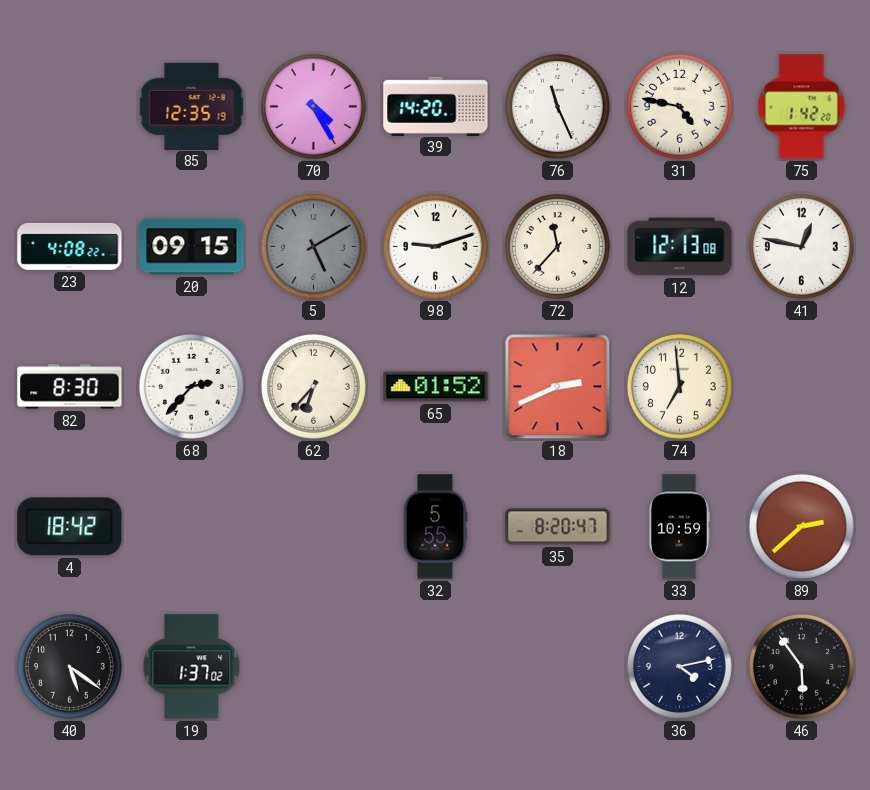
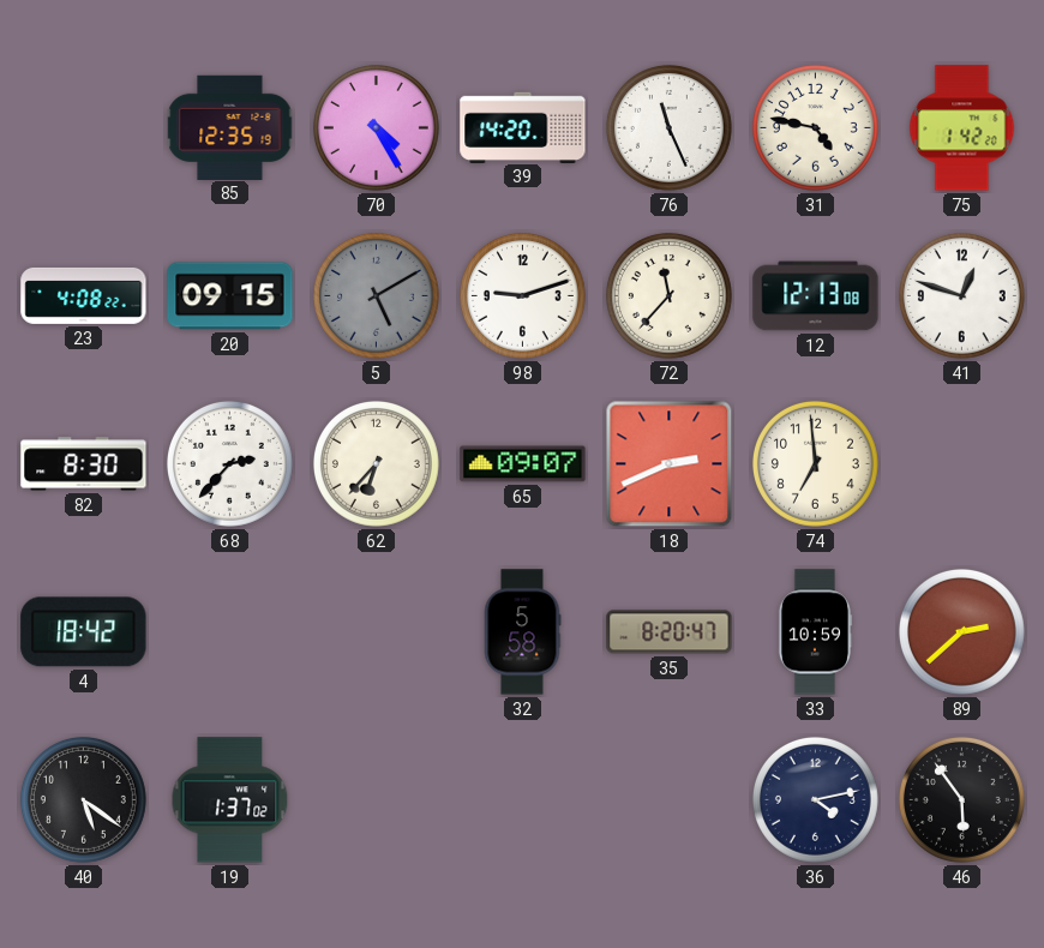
41: 12:47 -> 12:48 (961, 295)
65: 01:52 -> 09:07 (523, 464)
32: 5:55 -> 5:58 (522, 632)
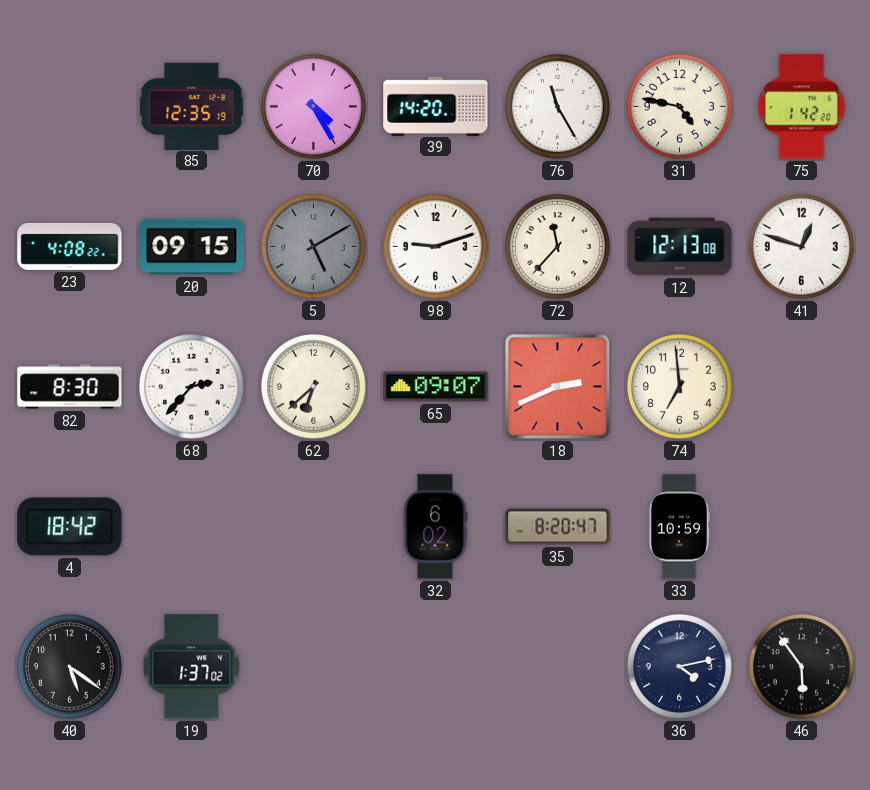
76: 11:26 -> 11:25 (557, 106)
62: 6:37 -> 6:38 (313, 386)
32: 5:58 -> 6:02 (435, 527)
89: 2:38 -> none (961, 631)
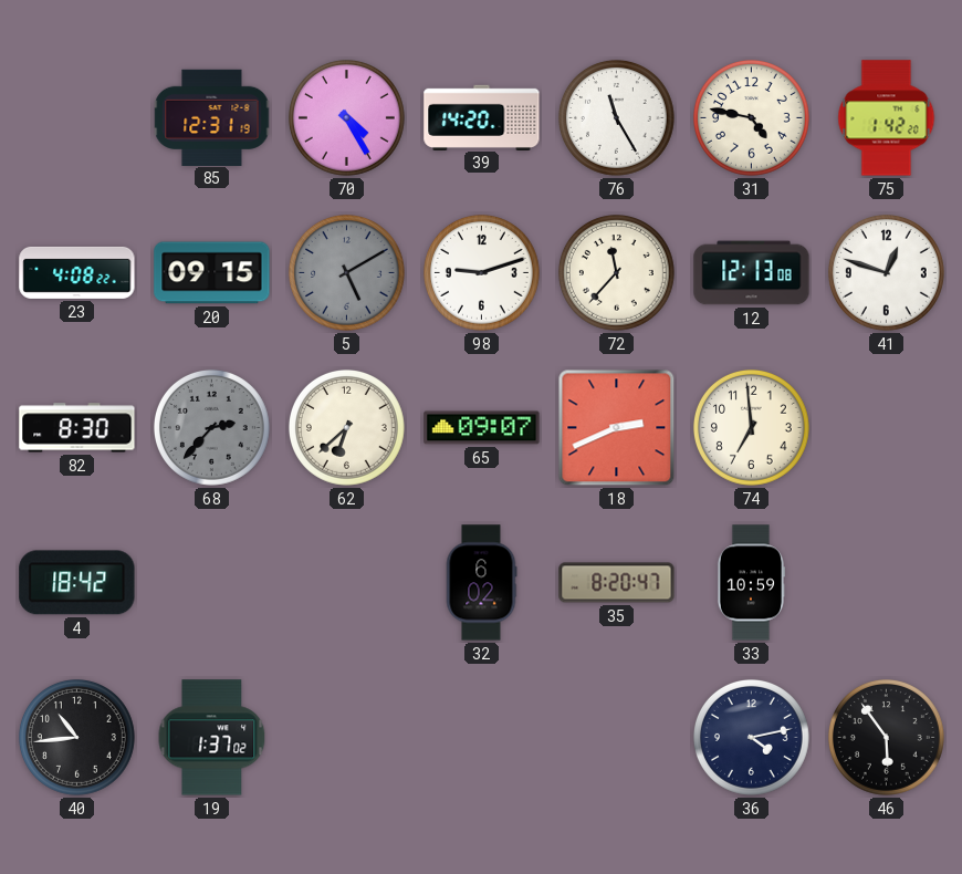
85: 12:35 -> 12:31 (212, 117)
68 dial: white -> grey (211, 427)
40: 5:21 -> 10:44 (76, 737)
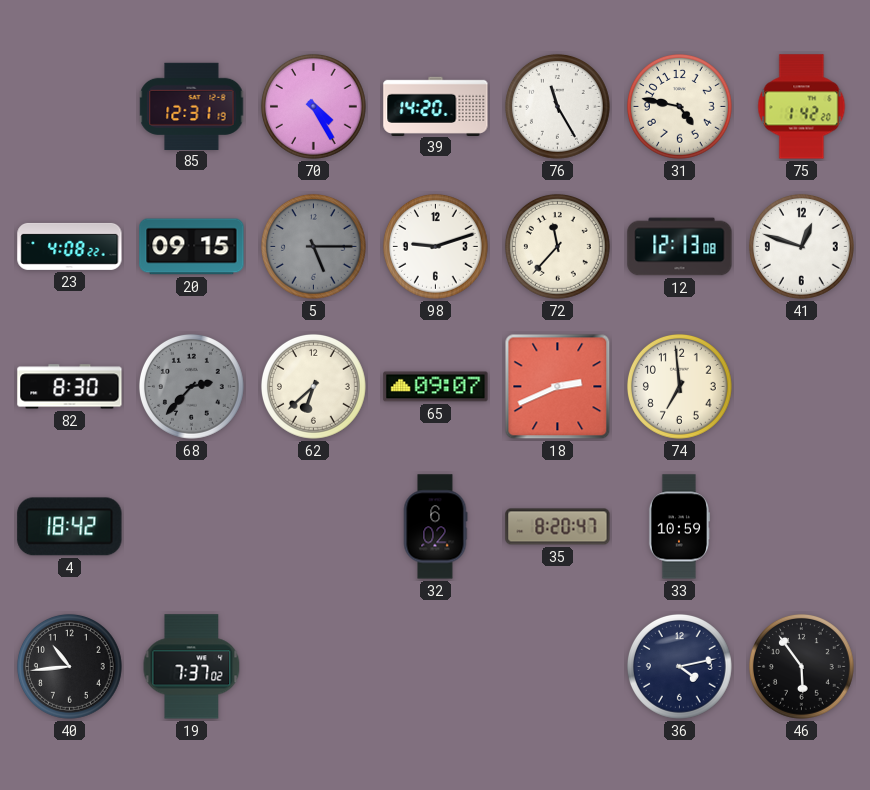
5: 5:10 -> 5:15 (313, 246)
19: 1:37 -> 7:37 (192, 667)
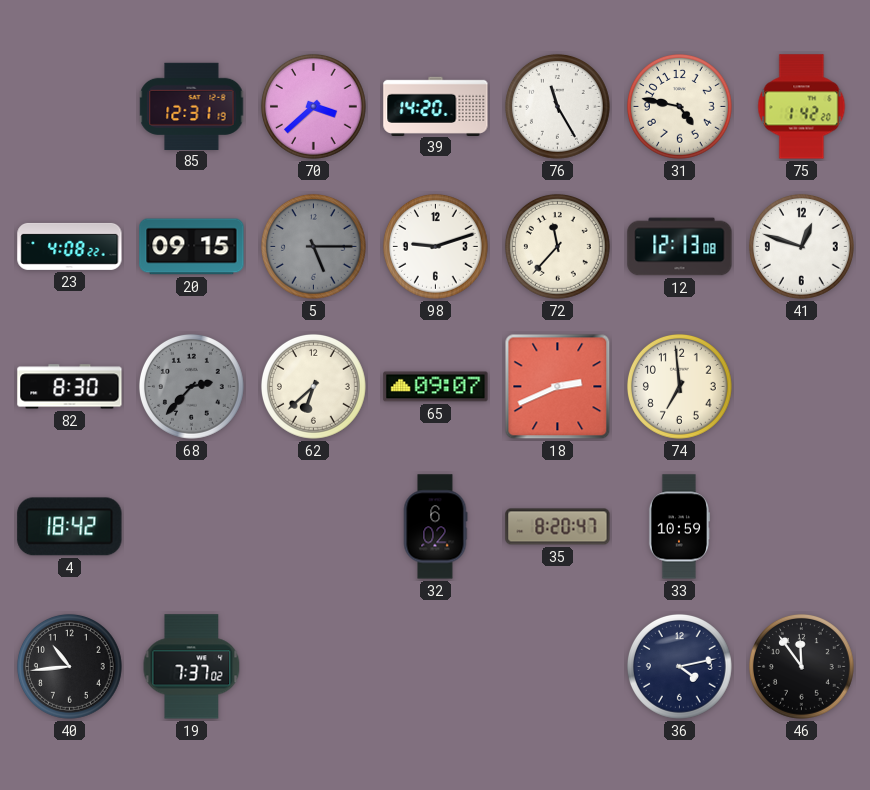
70: 4:25 -> 3:38 (313, 106)
46: 5:54 -> 11:54 (801, 666)
